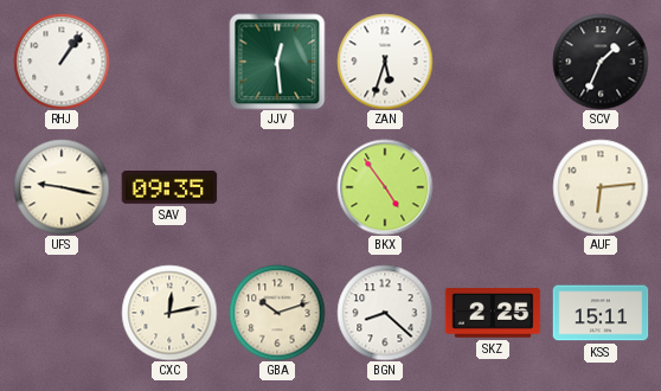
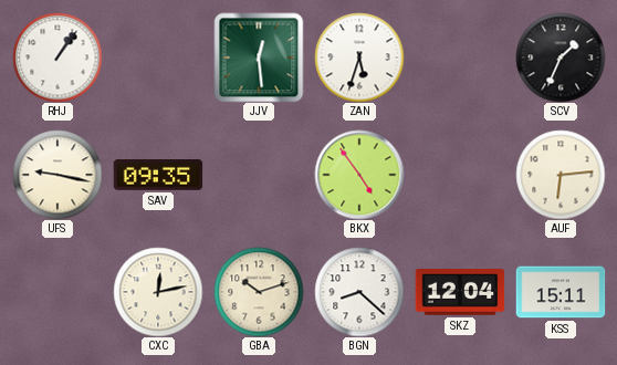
SKZ: 2:25 -> 12:04 (460, 292)
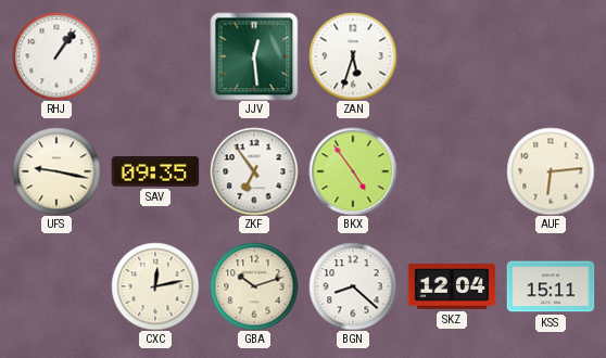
SCV: 1:34 -> none (561, 58)
ZKF: none -> 6:54 (254, 171)
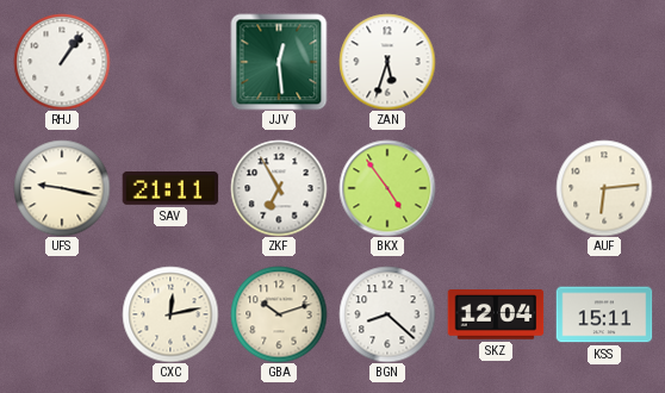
SAV: 09:35 -> 21:11 (170, 189)
ZKF: 6:54 -> 6:55 (279, 188)
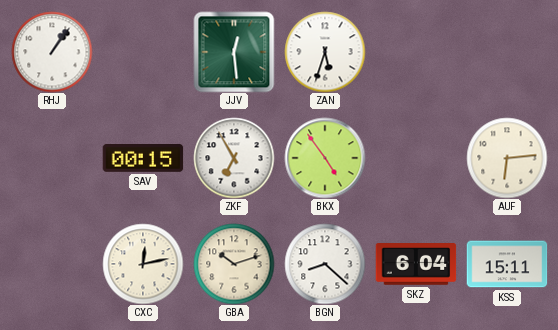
UFS: 9:17 -> none (62, 188)
SAV: 21:11 -> 00:15 (143, 159)
SKZ: 12:04 -> 6:04 (416, 264)
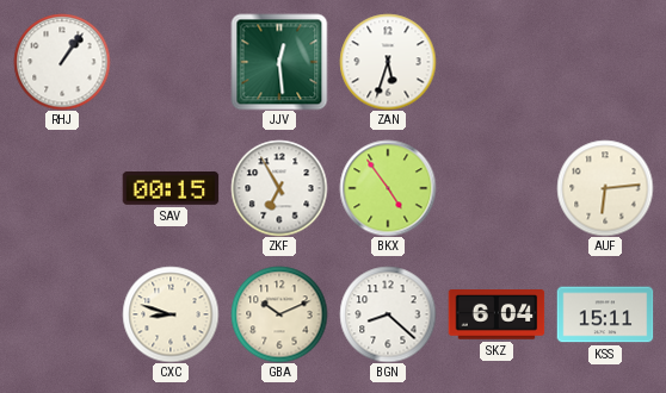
CXC: 12:13 -> 8:48 (171, 314)
GBA: 10:12 -> 10:11 (279, 314)
